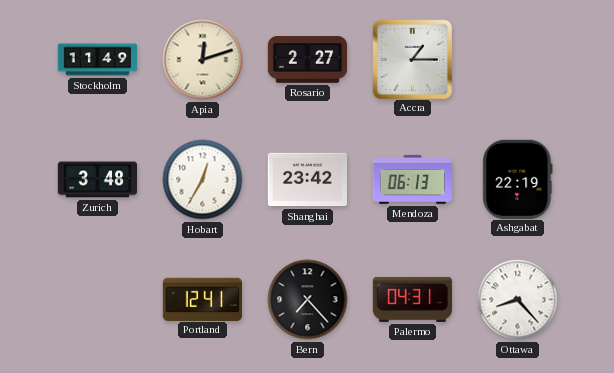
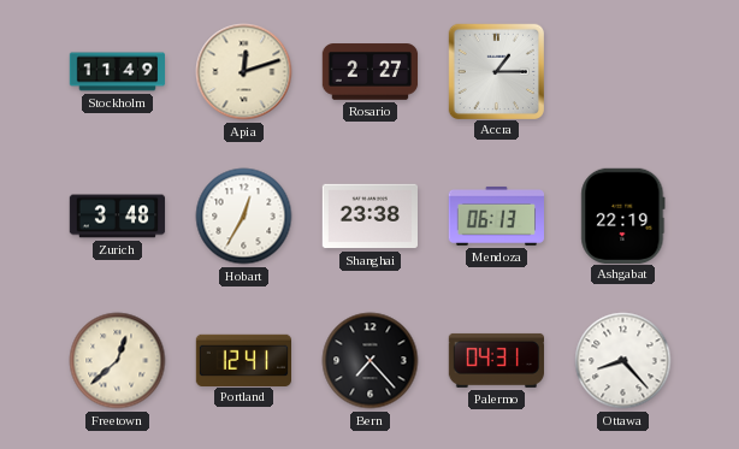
Shanghai: 23:42 -> 23:38 (369, 217)
Freetown: none -> 12:38 (118, 361)
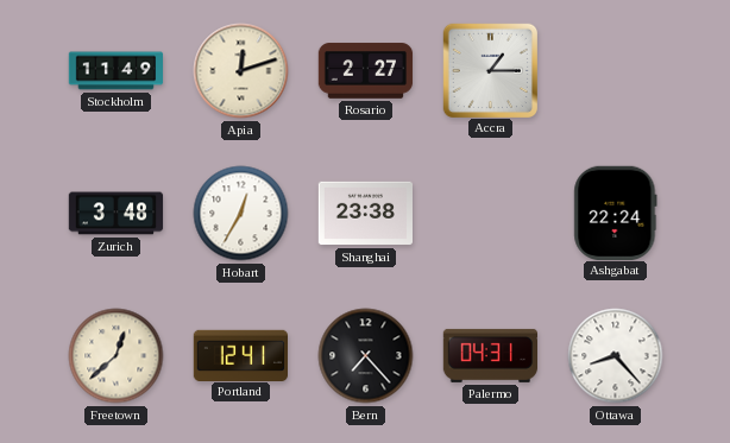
Mendoza: 06:13 -> none (496, 215)
Ashgabat: 22:19 -> 22:24 (616, 213)
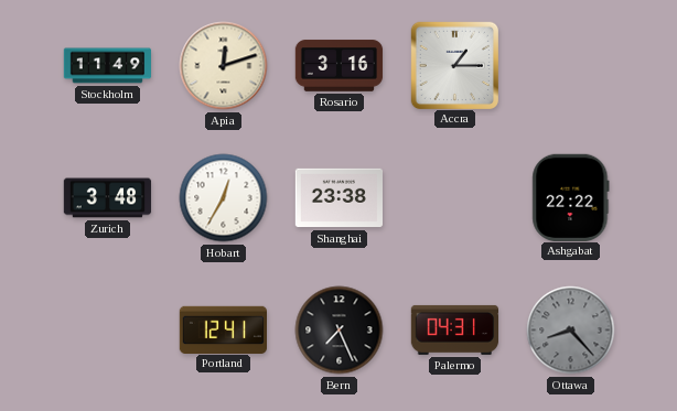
Rosario: 2:27 -> 3:16 (340, 66)
Ashgabat: 22:24 -> 22:22 (571, 197)
Freetown: 12:38 -> none (117, 356)
Bern: 7:23 -> 7:26 (340, 331)
Ottawa dial: white -> grey (571, 331)
